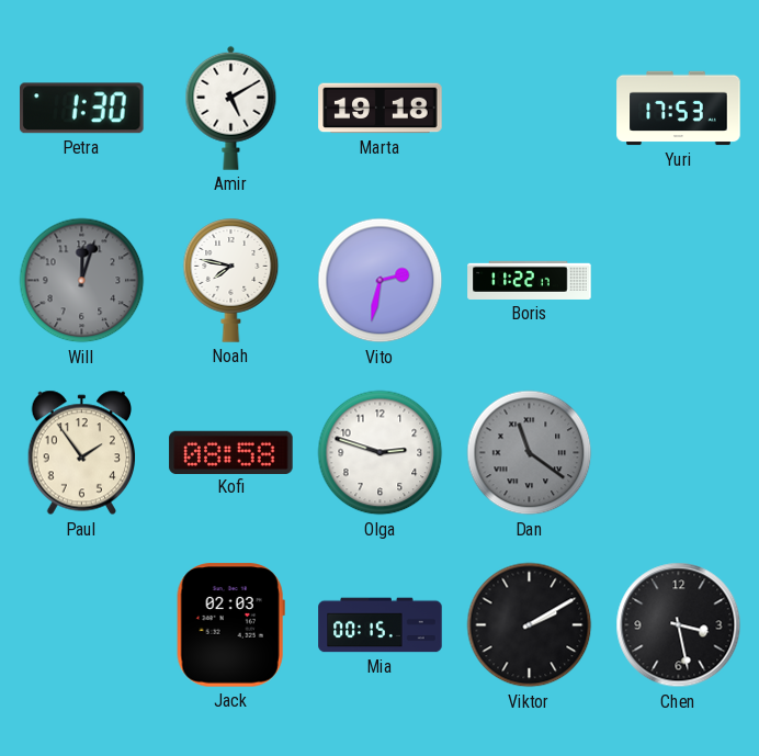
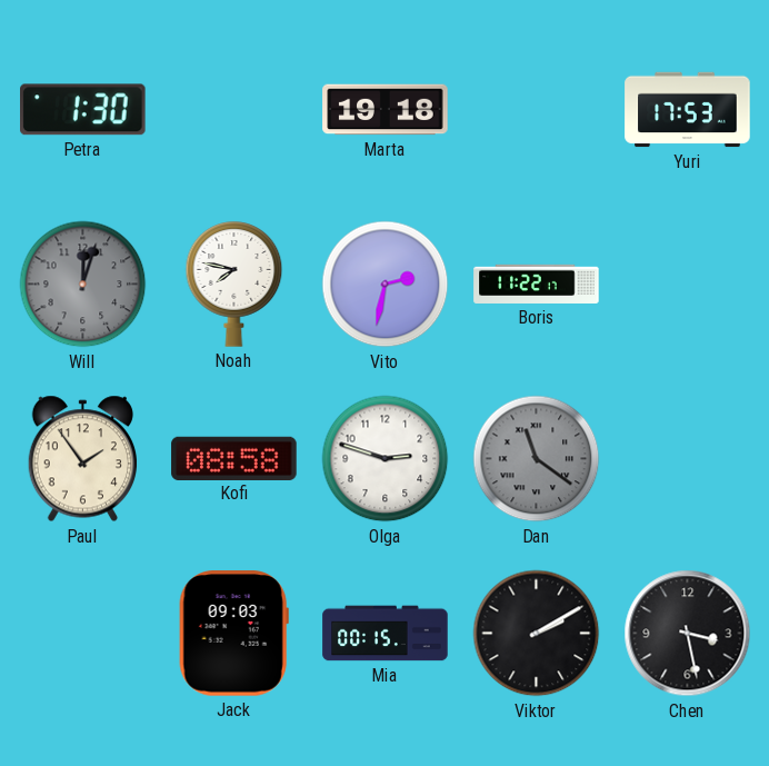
Amir: 5:10 -> none (231, 108)
Jack: 02:03 -> 09:03 (233, 634)
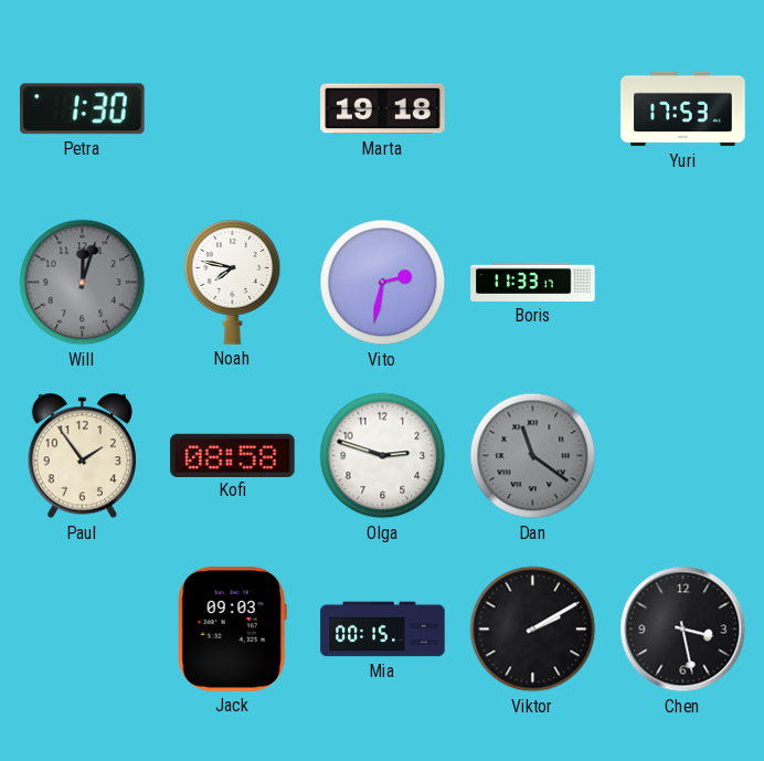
Boris: 11:22 -> 11:33 (533, 282)
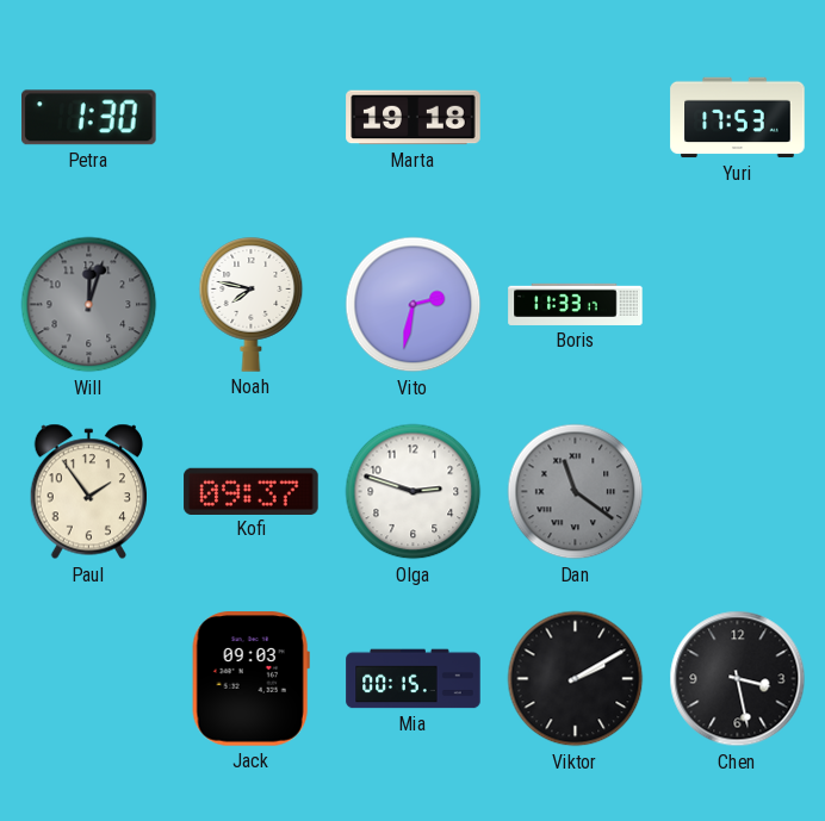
Kofi: 08:58 -> 09:37 (252, 491)
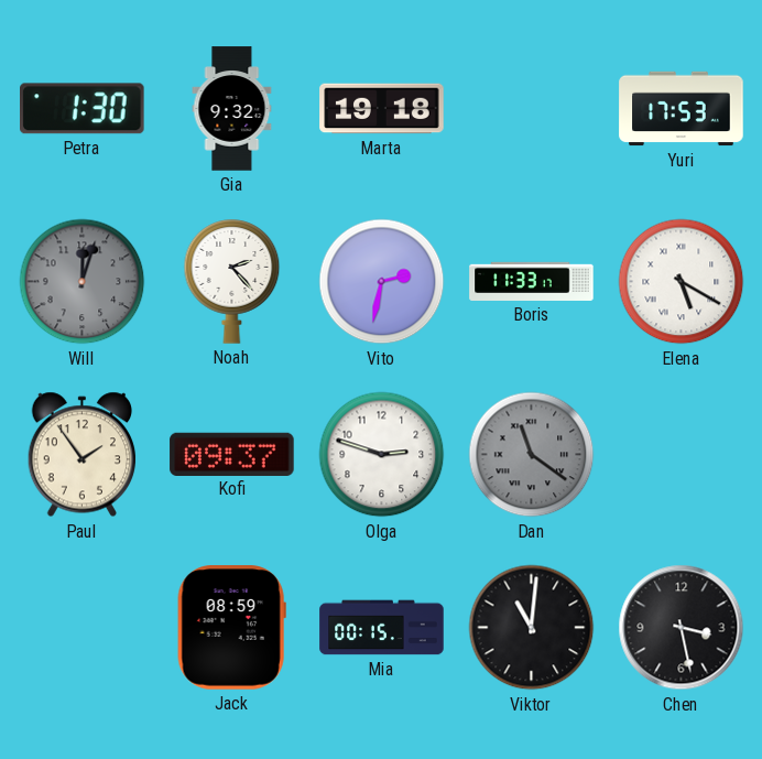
Gia: none -> 9:32 (232, 109)
Noah: 7:47 -> 2:23 (232, 282)
Elena: none -> 5:20 (682, 282)
Jack: 09:03 -> 08:59 (231, 628)
Viktor: 2:10 -> 11:01 (532, 628)
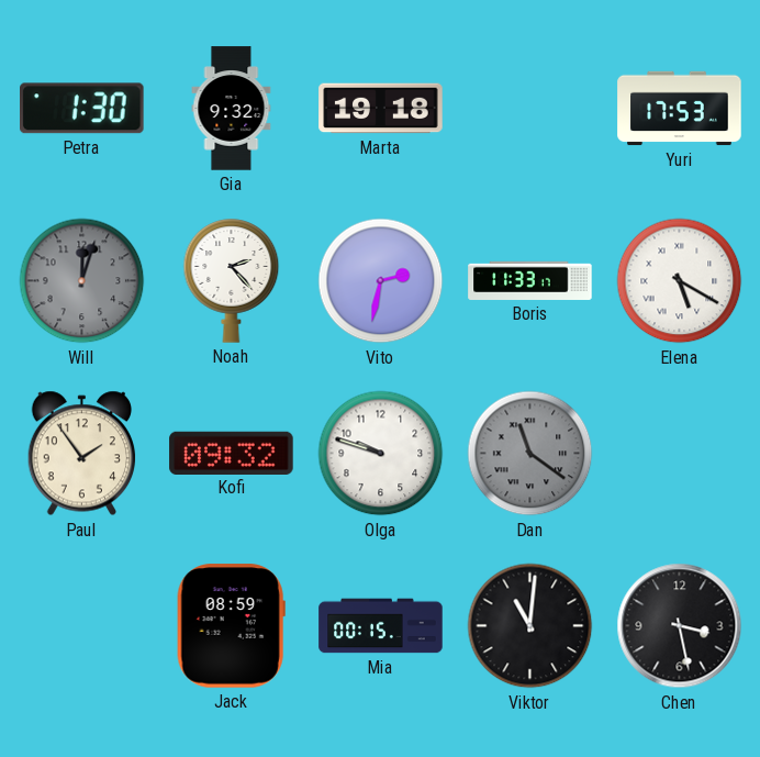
Kofi: 09:37 -> 09:32 (232, 453)
Olga: 2:48 -> 9:48 (381, 454)
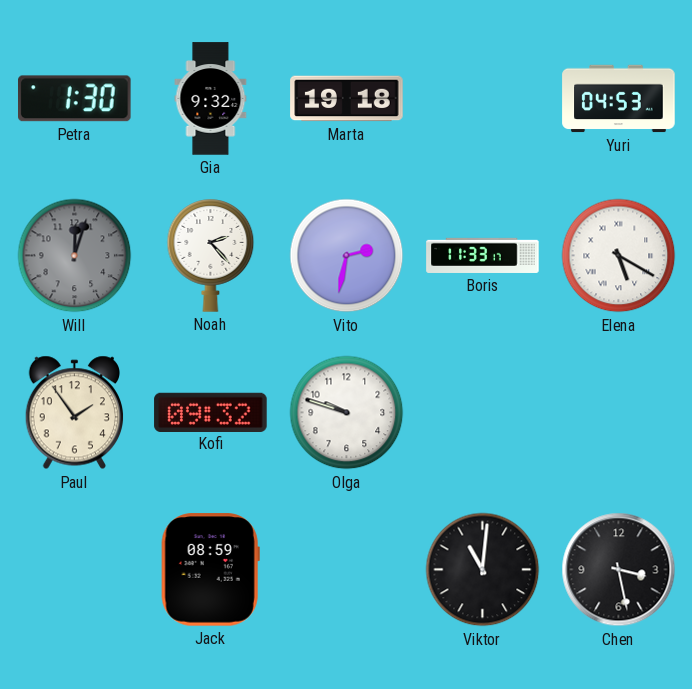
Yuri: 17:53 -> 04:53 (619, 99)
Dan: 11:21 -> none (530, 454)
Mia: 00:15 -> none (381, 626)
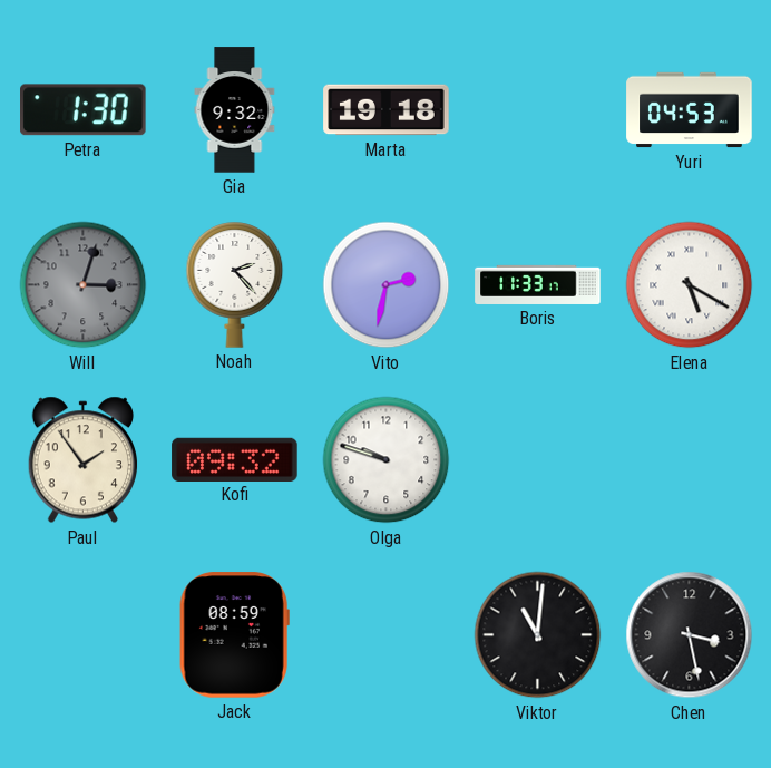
Will: 12:03 -> 3:03 (84, 285)
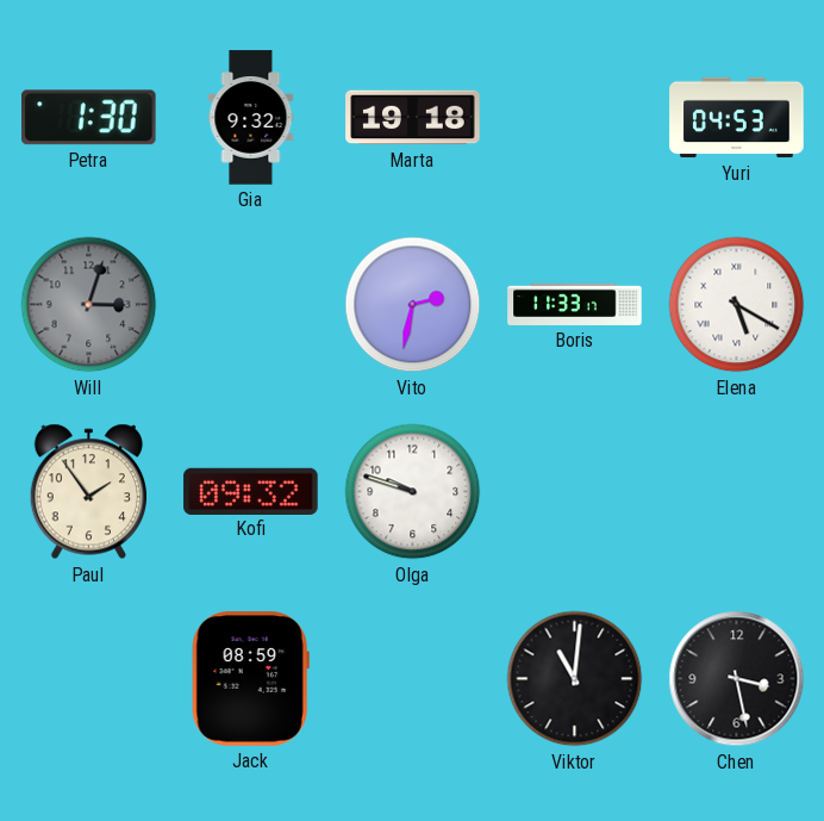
Noah: 2:23 -> none (235, 285)
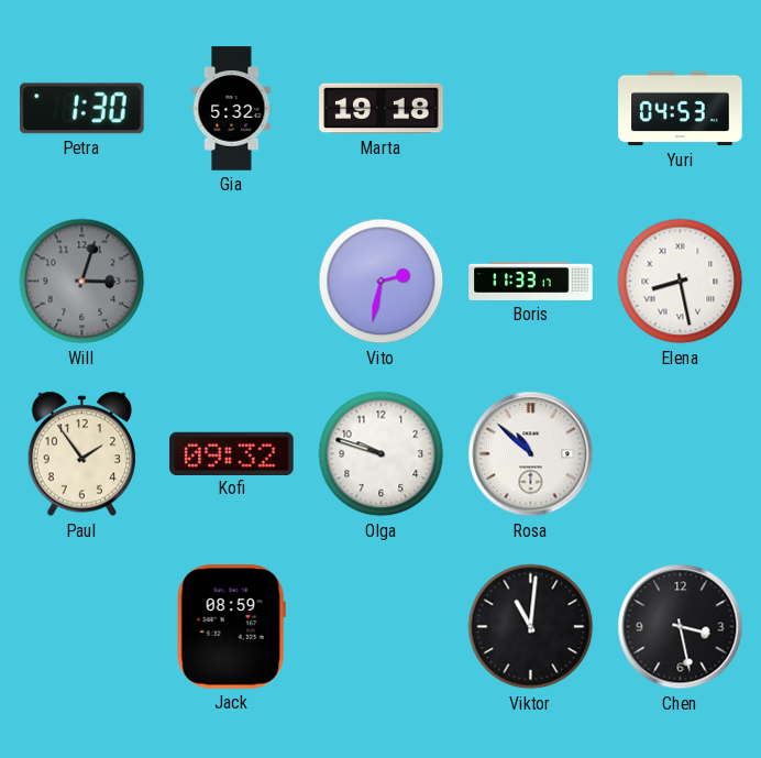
Gia: 9:32 -> 5:32 (232, 109)
Elena: 5:20 -> 8:28 (681, 282)
Rosa: none -> 10:52 (531, 454)
